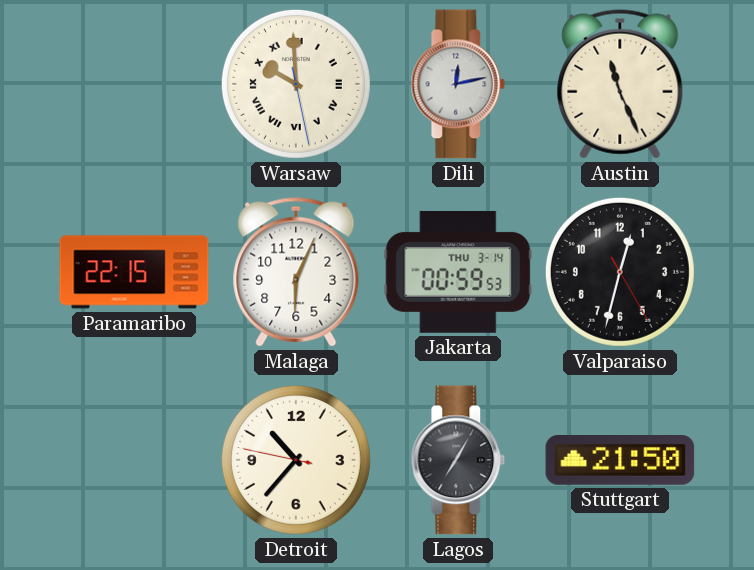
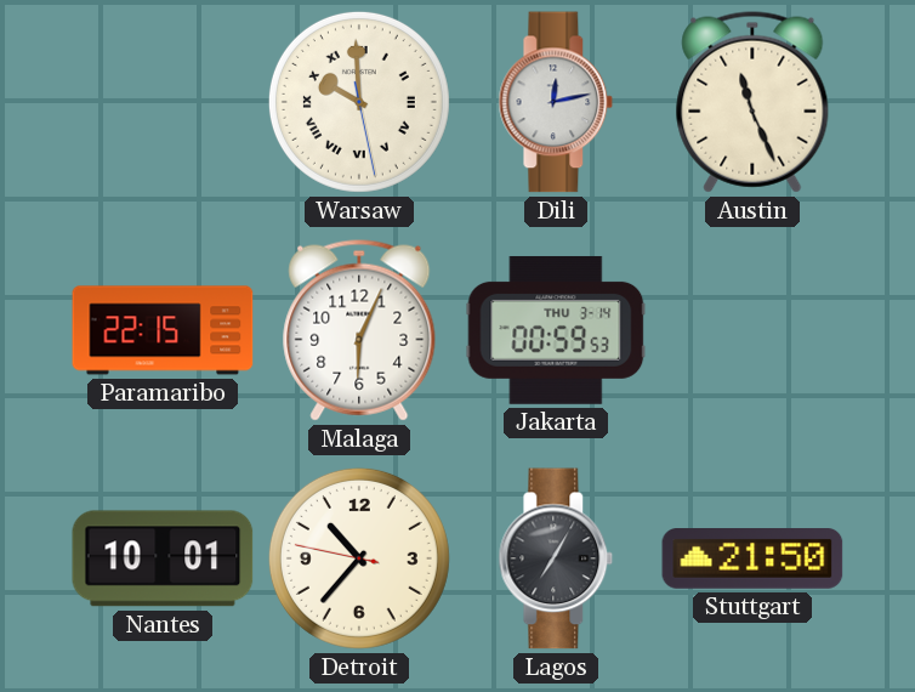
Valparaiso: 12:32 -> none (620, 272)
Nantes: none -> 10:01 (163, 558)
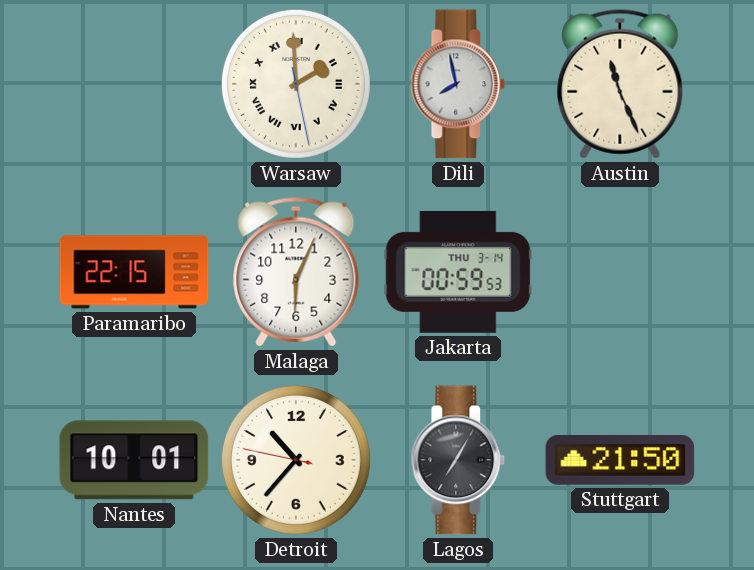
Warsaw: 9:59 -> 1:59 (296, 84)
Dili: 12:13 -> 7:58 (458, 84)
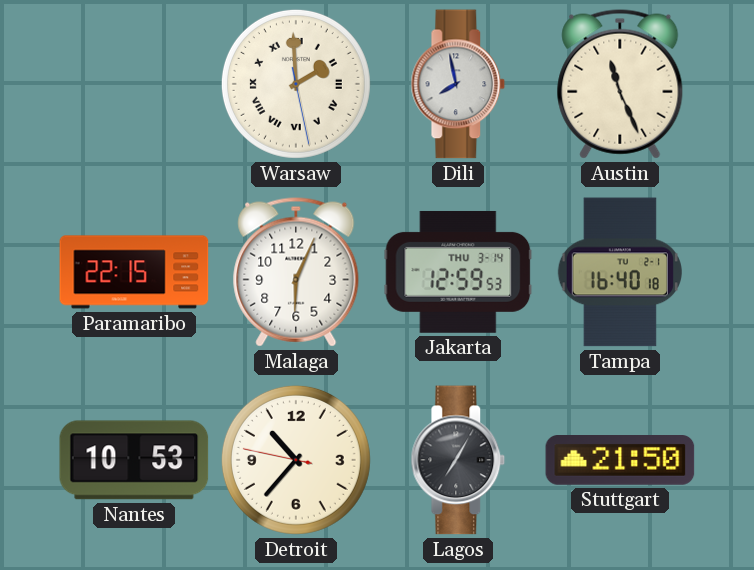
Jakarta: 00:59 -> 12:59 (458, 272)
Tampa: none -> 16:40 (620, 272)
Nantes: 10:01 -> 10:53 (134, 460)
